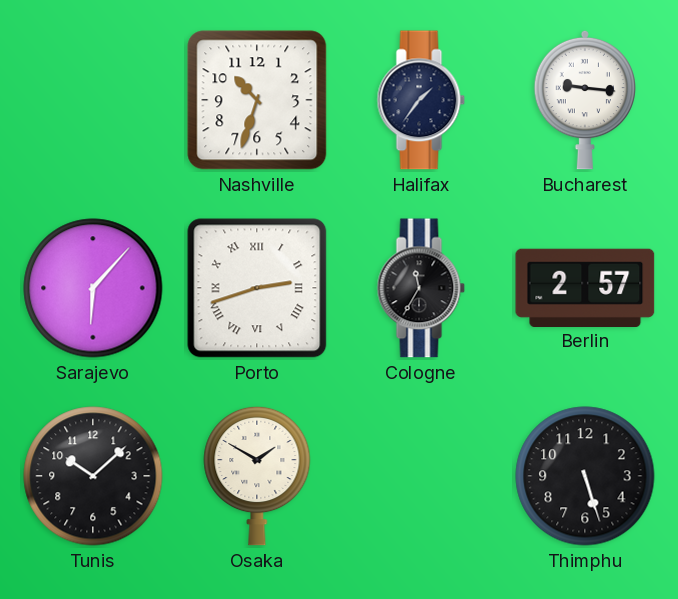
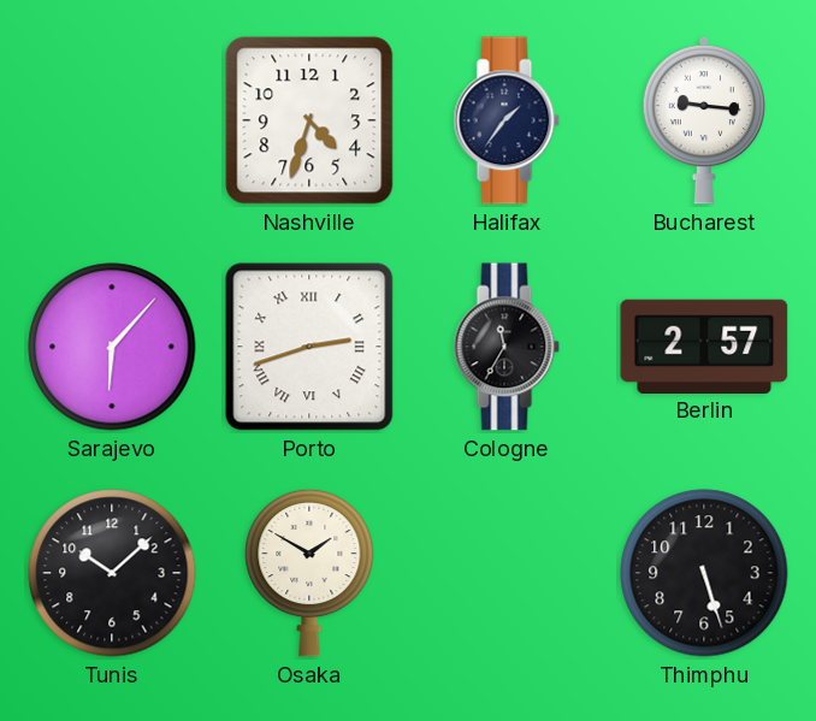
Nashville: 10:33 -> 4:33 (309, 120)
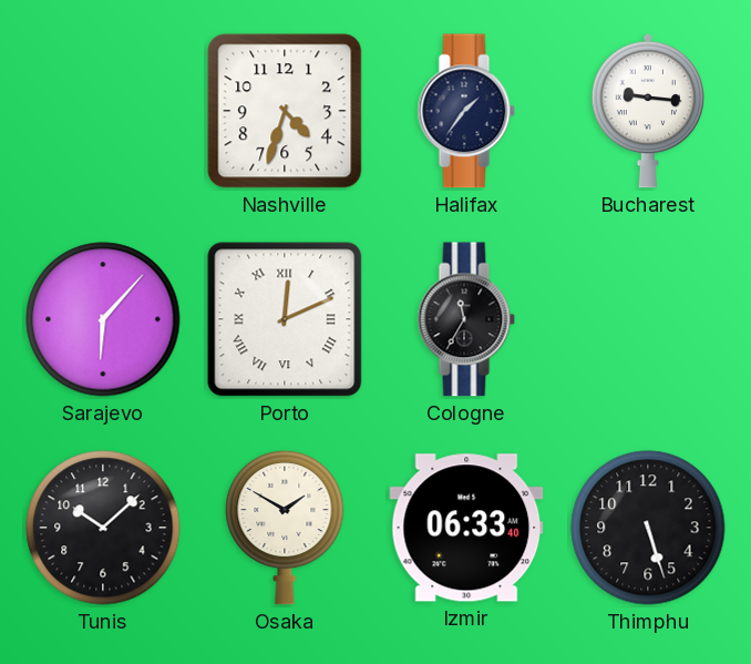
Porto: 2:42 -> 12:11 (285, 319)
Berlin: 2:57 -> none (704, 345)
Izmir: none -> 06:33 (466, 528)
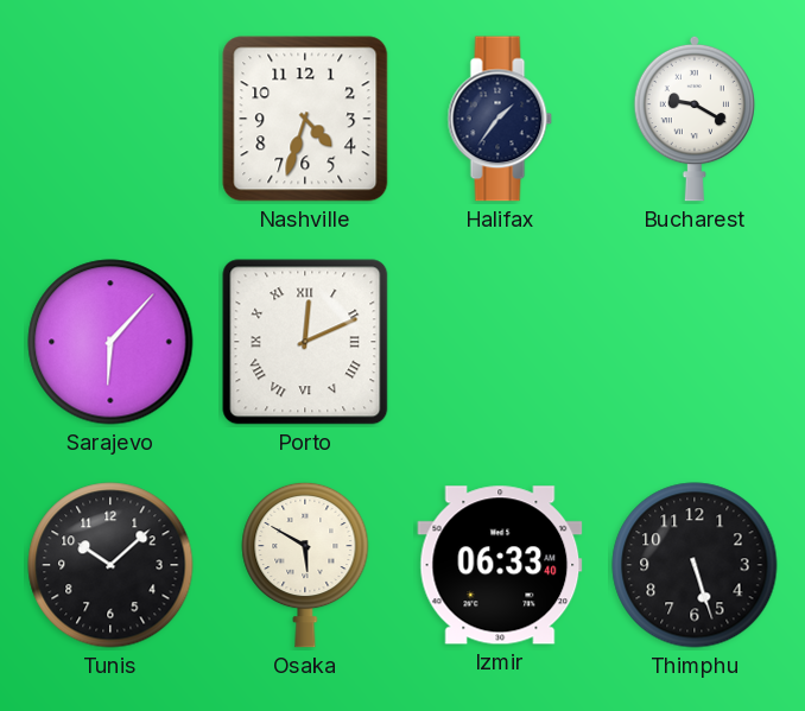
Bucharest: 9:16 -> 9:20 (695, 119)
Cologne: 11:35 -> none (466, 319)
Osaka: 1:50 -> 5:50 (305, 565)
